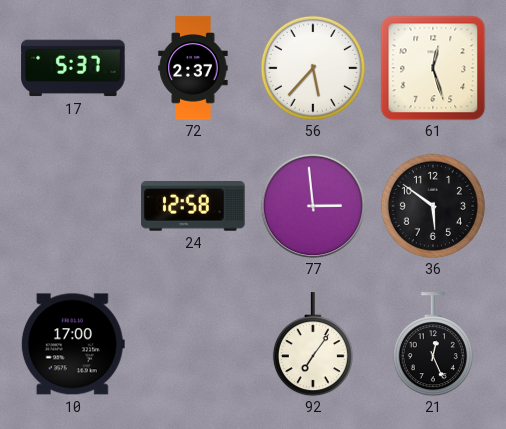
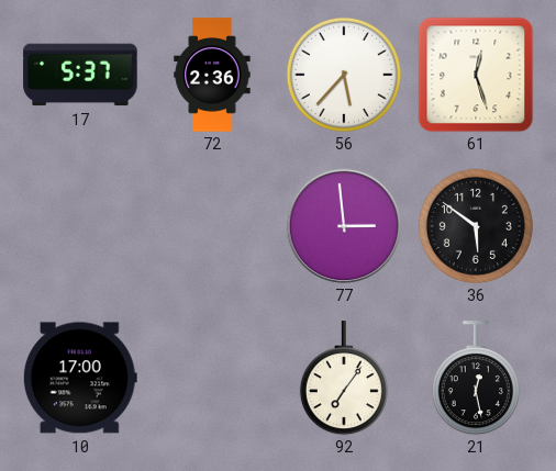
72: 2:37 -> 2:36 (212, 75)
24: 12:58 -> none (193, 206)
21: 12:26 -> 12:28 (476, 378)
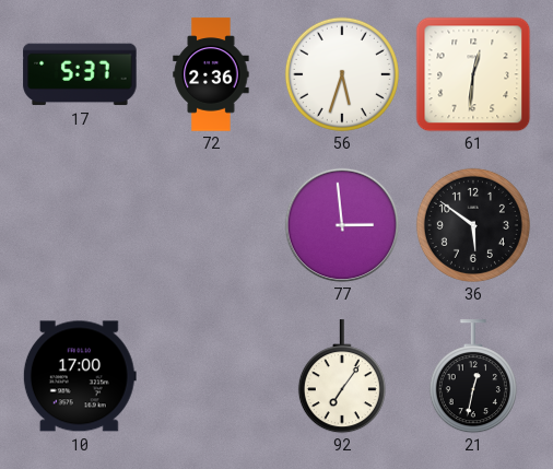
56: 5:37 -> 5:33 (342, 74)
61: 12:27 -> 12:31 (473, 74)
21: 12:28 -> 12:32 (473, 376)
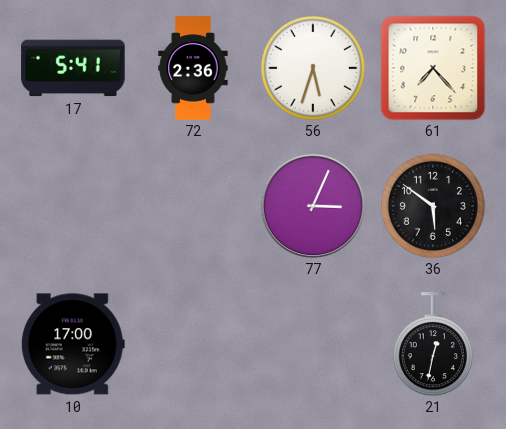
17: 5:37 -> 5:41 (73, 68)
61: 12:31 -> 7:23 (433, 68)
77: 2:59 -> 3:04 (313, 206)
92: 7:06 -> none (342, 376)
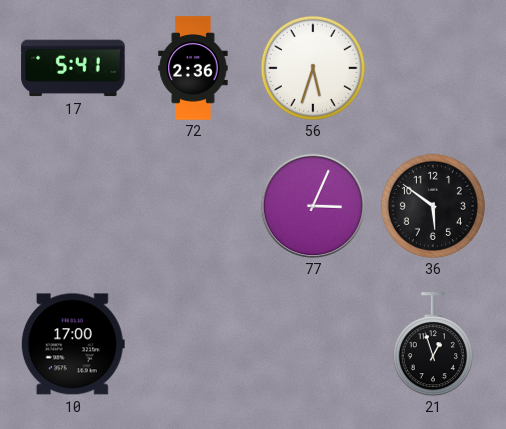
61: 7:23 -> none (433, 68)
21: 12:32 -> 12:57 (433, 344)
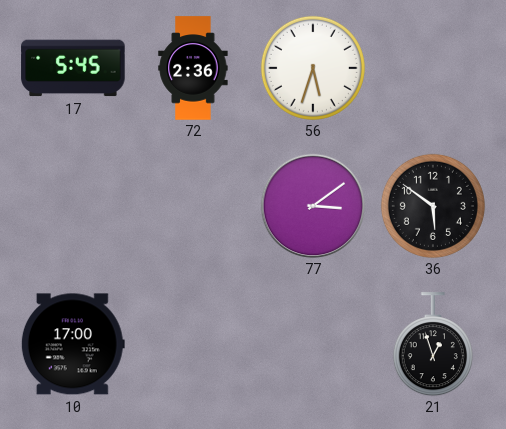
17: 5:41 -> 5:45 (73, 68)
77: 3:04 -> 3:09 (313, 206)
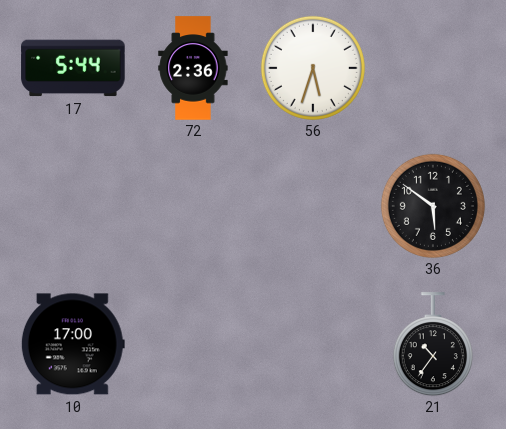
17: 5:45 -> 5:44 (73, 68)
77: 3:09 -> none (313, 206)
21: 12:57 -> 10:36 (433, 344)
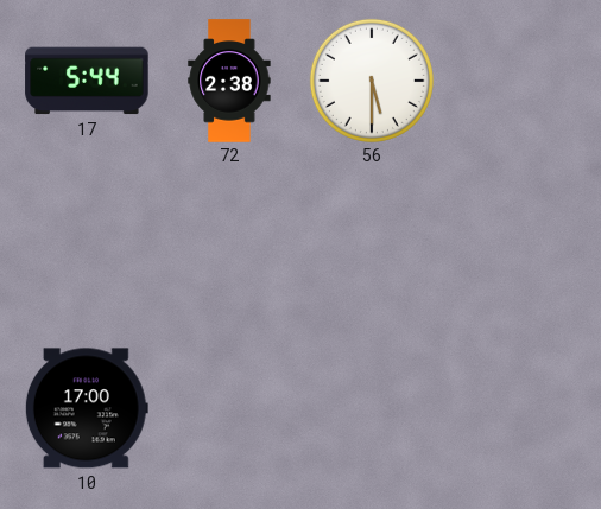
72: 2:36 -> 2:38 (229, 81)
56: 5:33 -> 5:30 (372, 81)
36: 5:51 -> none (433, 206)
21: 10:36 -> none (433, 344)
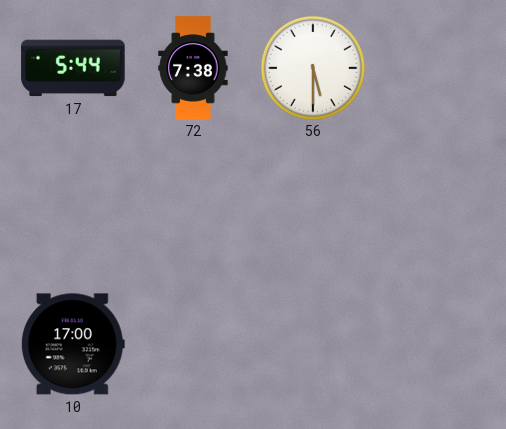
72: 2:38 -> 7:38 (193, 68)
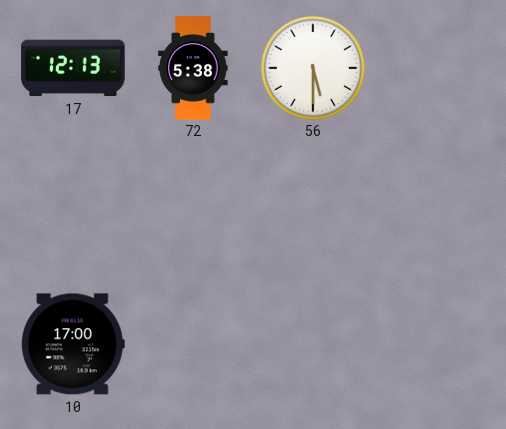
17: 5:44 -> 12:13 (73, 68)
72: 7:38 -> 5:38 (193, 68)
